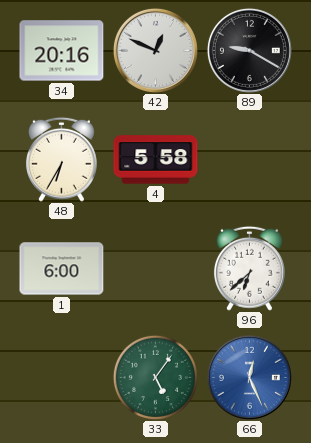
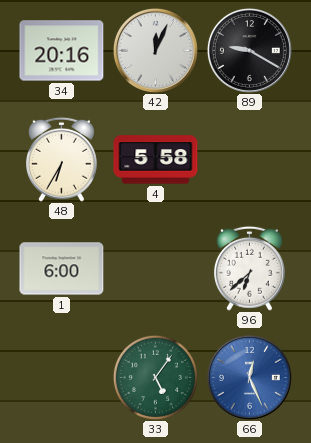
42: 12:49 -> 12:04 (155, 50)
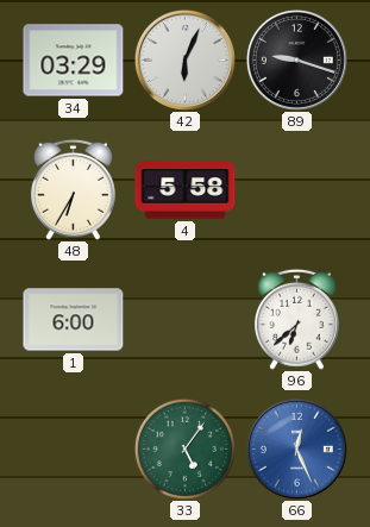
34: 20:16 -> 03:29 (74, 61)
42: 12:04 -> 6:04 (184, 59)
89: 9:20 -> 9:18 (296, 59)
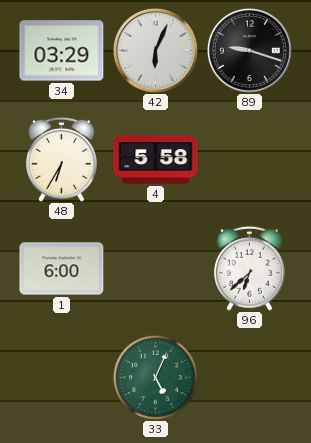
33: 5:06 -> 5:04 (155, 377)
66: 12:26 -> none (296, 448)
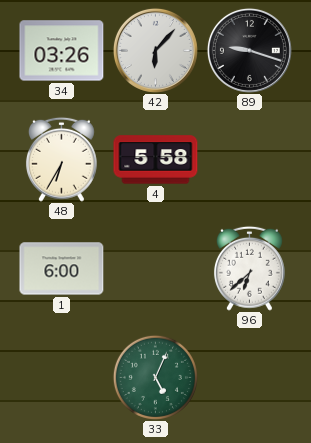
34: 03:29 -> 03:26 (62, 51)
42: 6:04 -> 6:07 (155, 50)
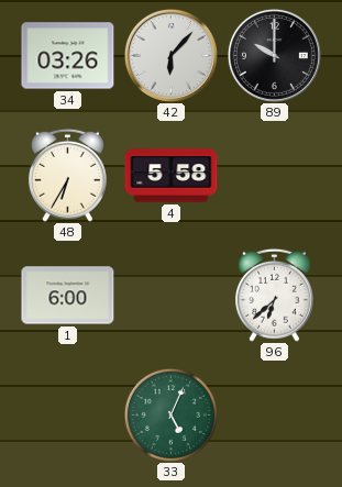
89: 9:18 -> 10:00 (274, 55)
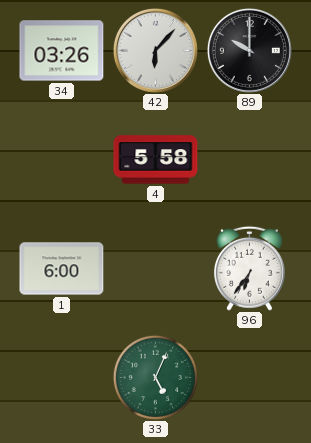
48: 6:35 -> none (67, 175)
96: 6:38 -> 6:36 (249, 268)
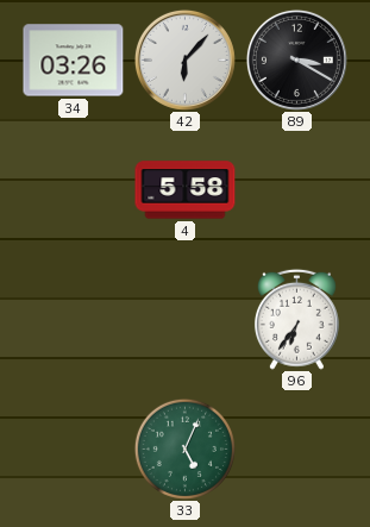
89: 10:00 -> 3:20 (296, 59)
1: 6:00 -> none (62, 269)
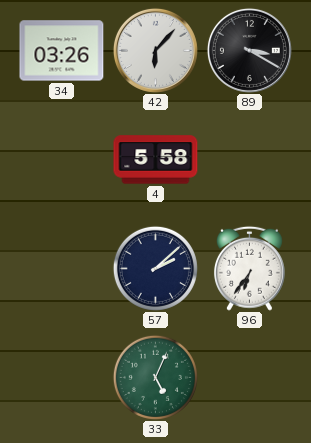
57: none -> 2:08 (155, 268)
